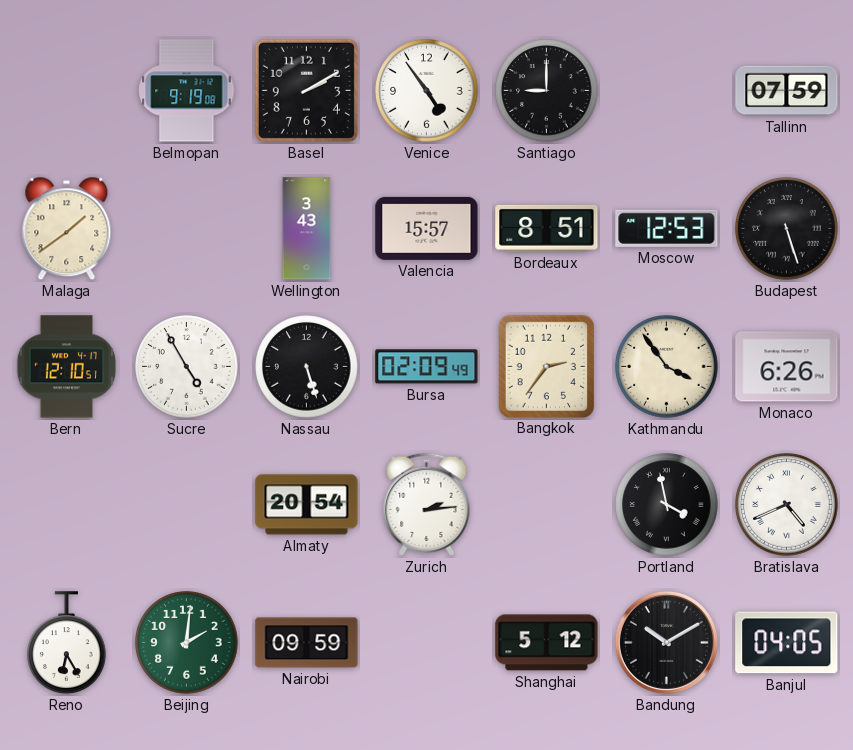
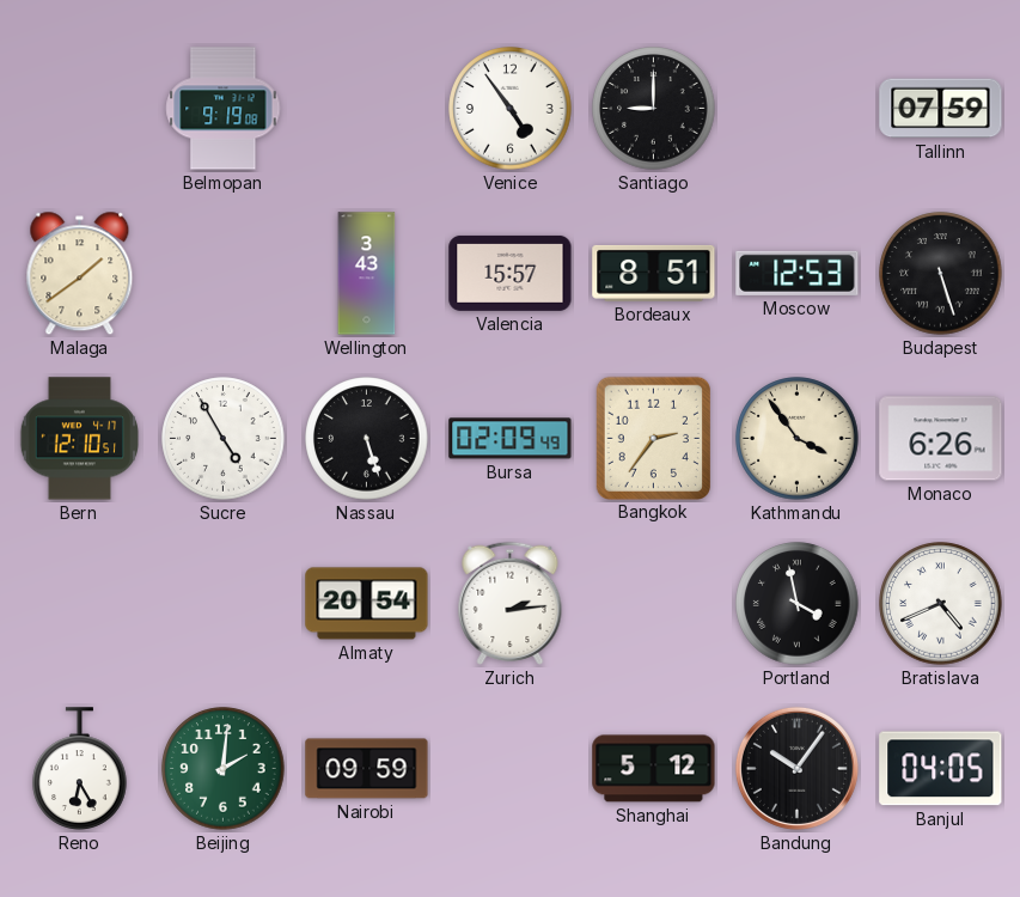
Basel: 2:10 -> none (306, 90)
Bandung: 10:10 -> 10:06 (796, 768)
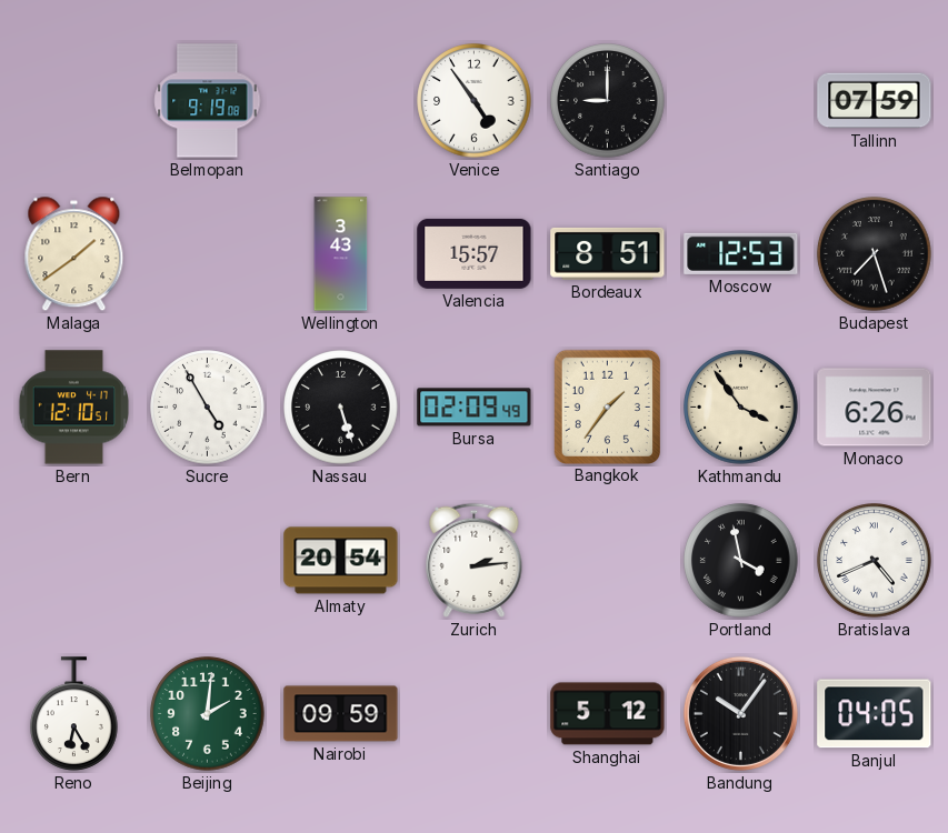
Budapest: 5:27 -> 7:27 (875, 254)
Bangkok: 2:36 -> 1:36 (607, 407)
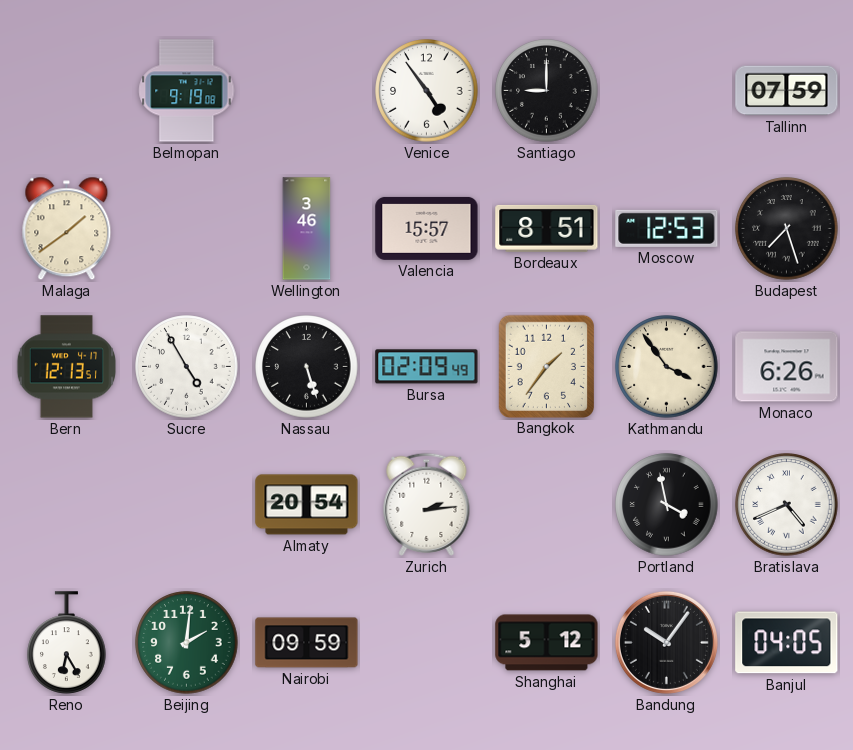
Wellington: 3:43 -> 3:46 (307, 229)
Bern: 12:10 -> 12:13 (67, 367)
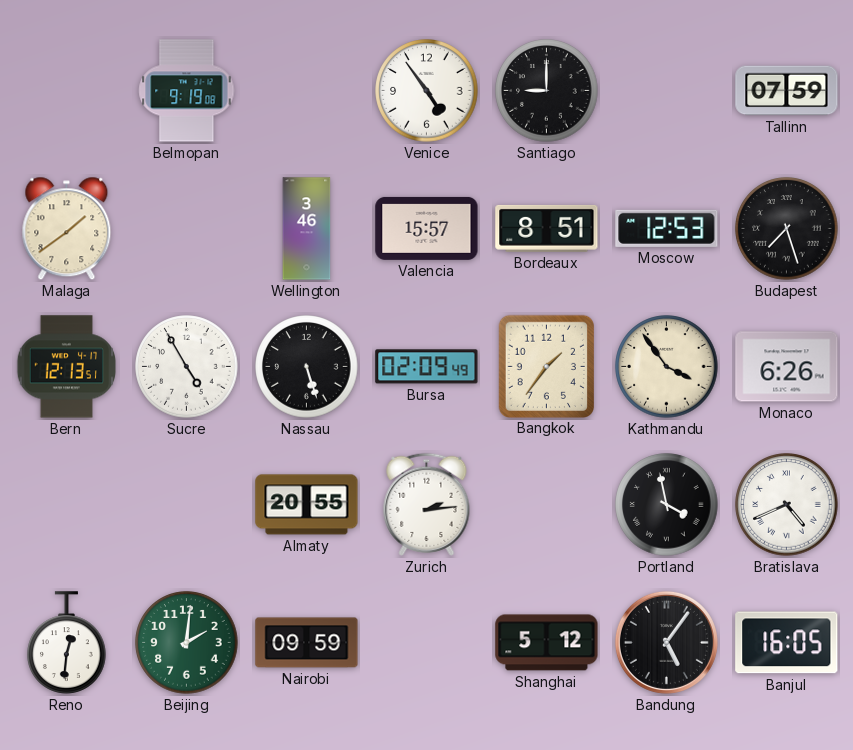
Almaty: 20:54 -> 20:55 (307, 505)
Reno: 6:25 -> 12:31 (67, 643)
Bandung: 10:06 -> 5:06 (666, 642)
Banjul: 04:05 -> 16:05 (787, 643)
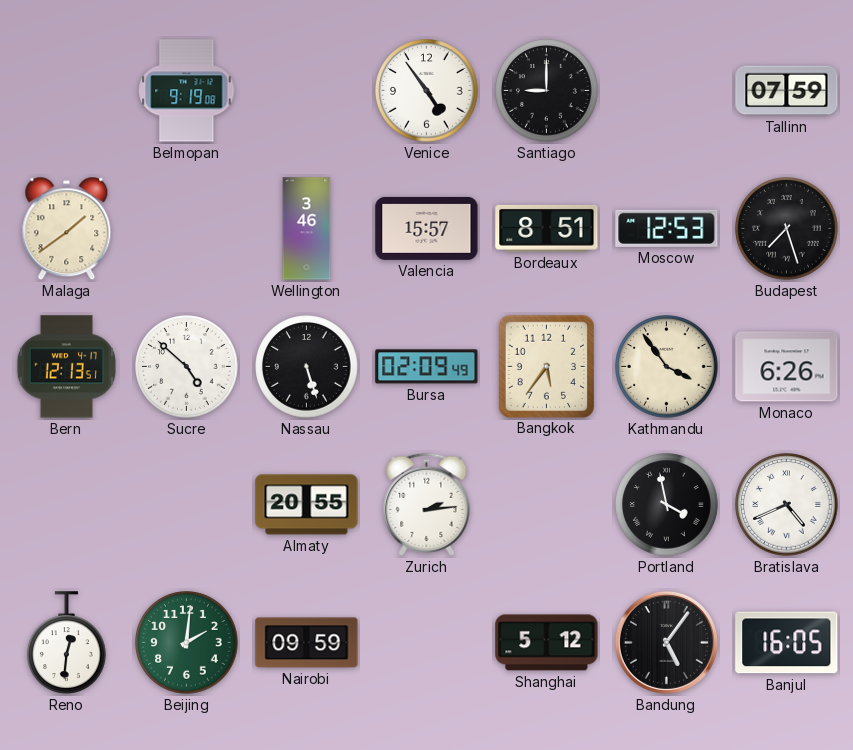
Sucre: 4:55 -> 4:52 (187, 367)
Bangkok: 1:36 -> 5:36 (546, 366)
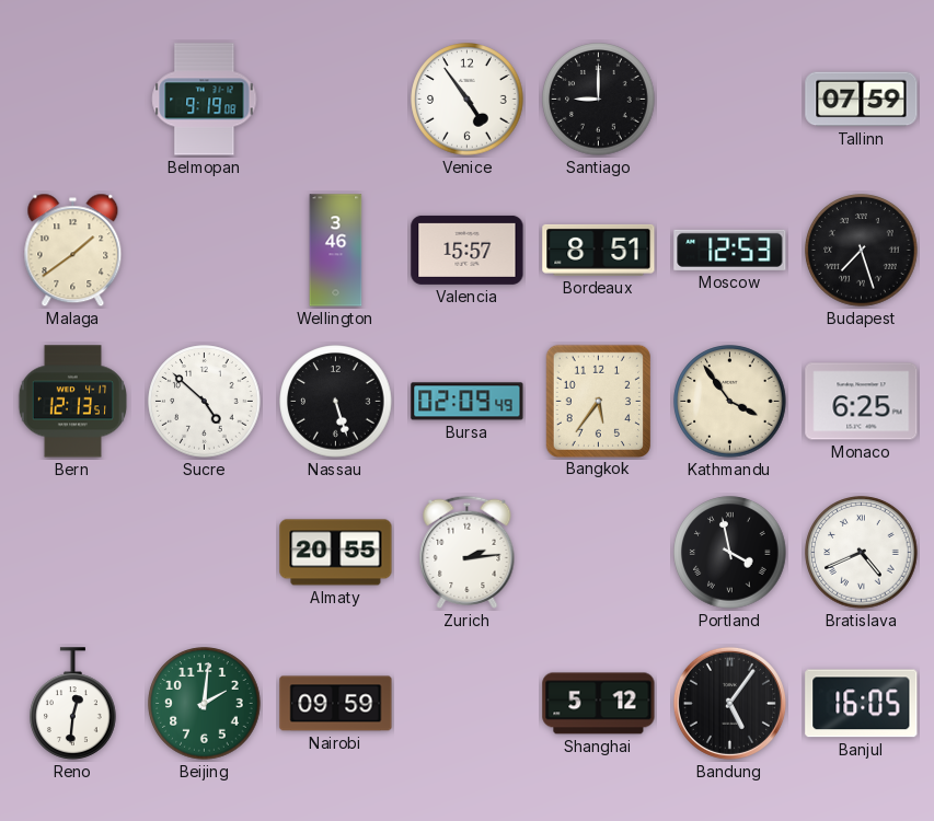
Monaco: 6:26 -> 6:25 (862, 402)
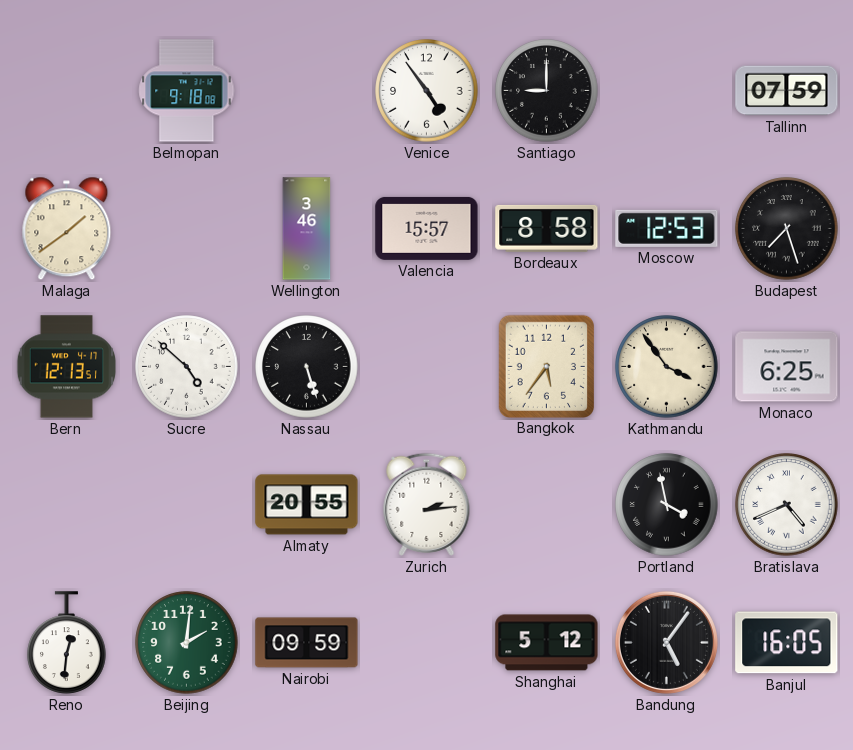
Belmopan: 9:19 -> 9:18 (187, 91)
Bordeaux: 8:51 -> 8:58 (547, 228)
Bursa: 02:09 -> none (468, 402)
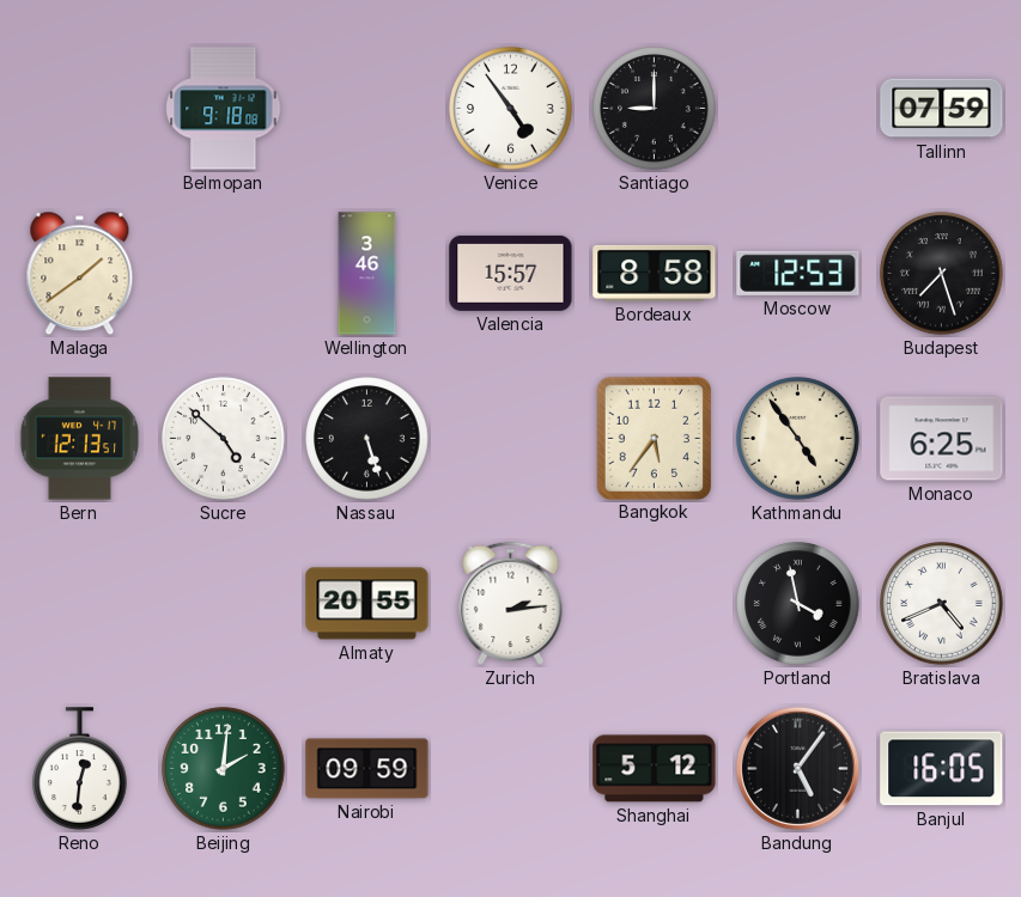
Kathmandu: 3:54 -> 4:54 (798, 439)
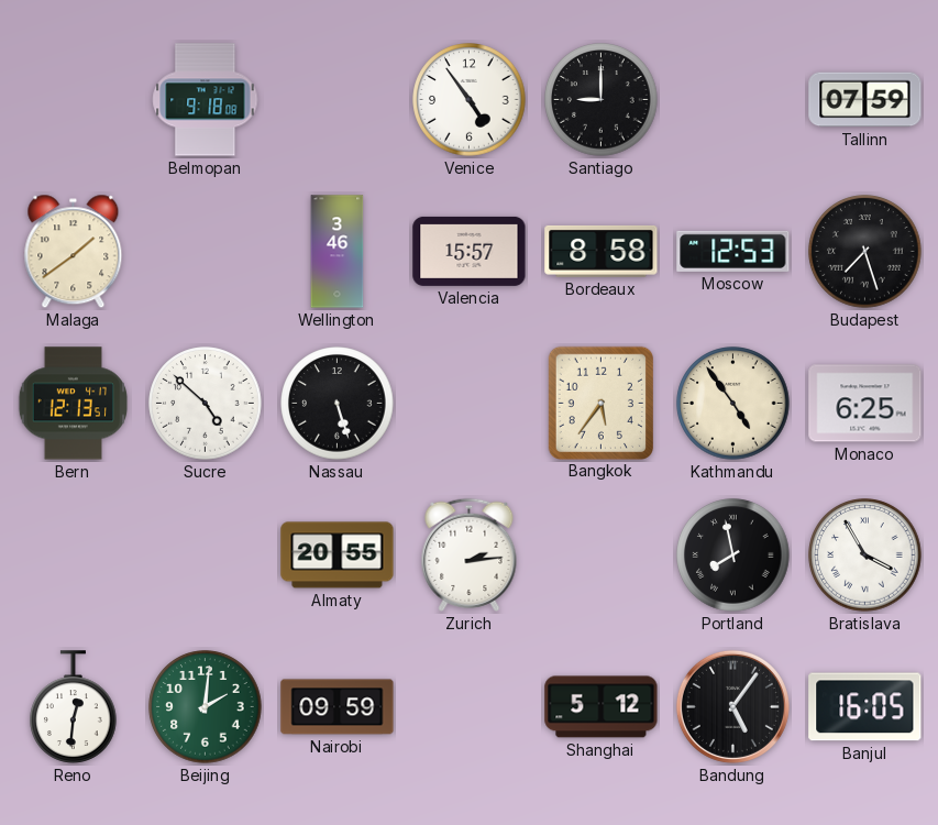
Portland: 3:58 -> 7:58 (733, 555)
Bratislava: 4:41 -> 3:55 (865, 555)
